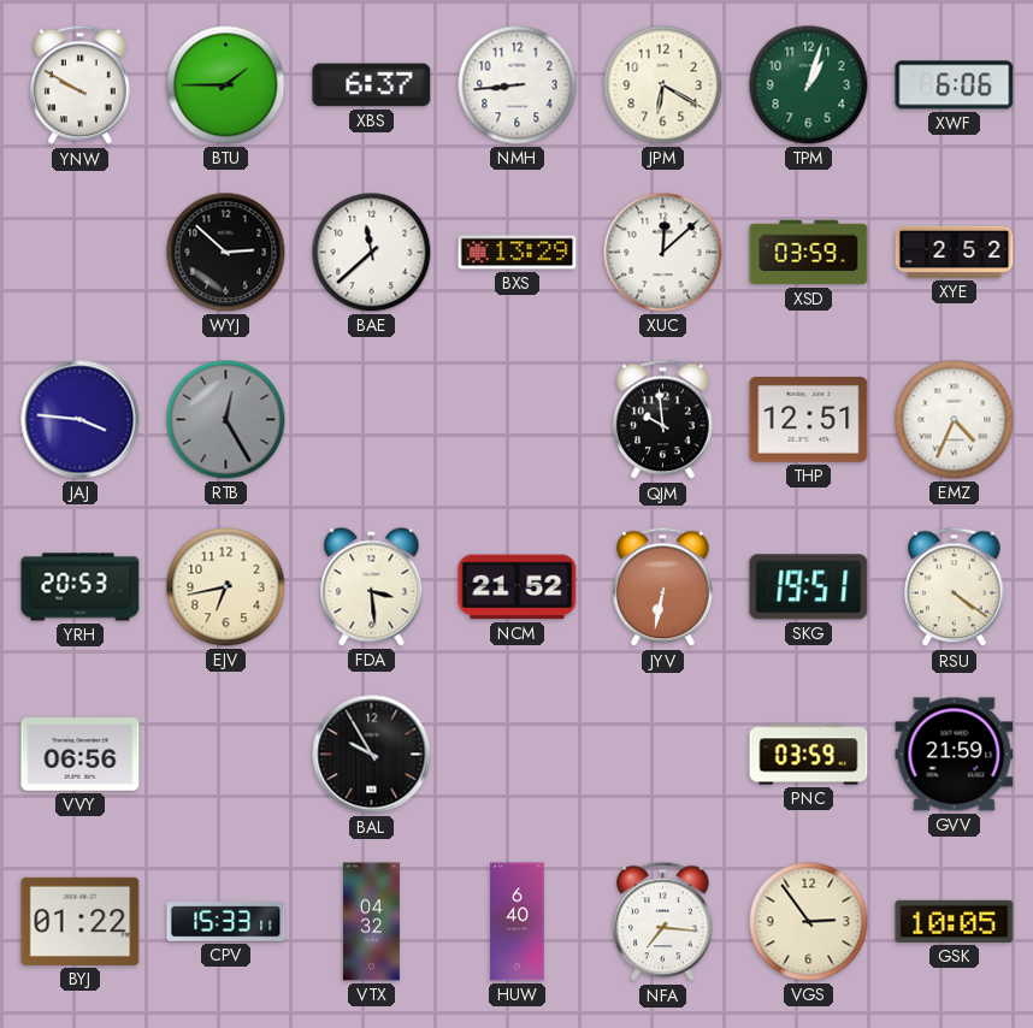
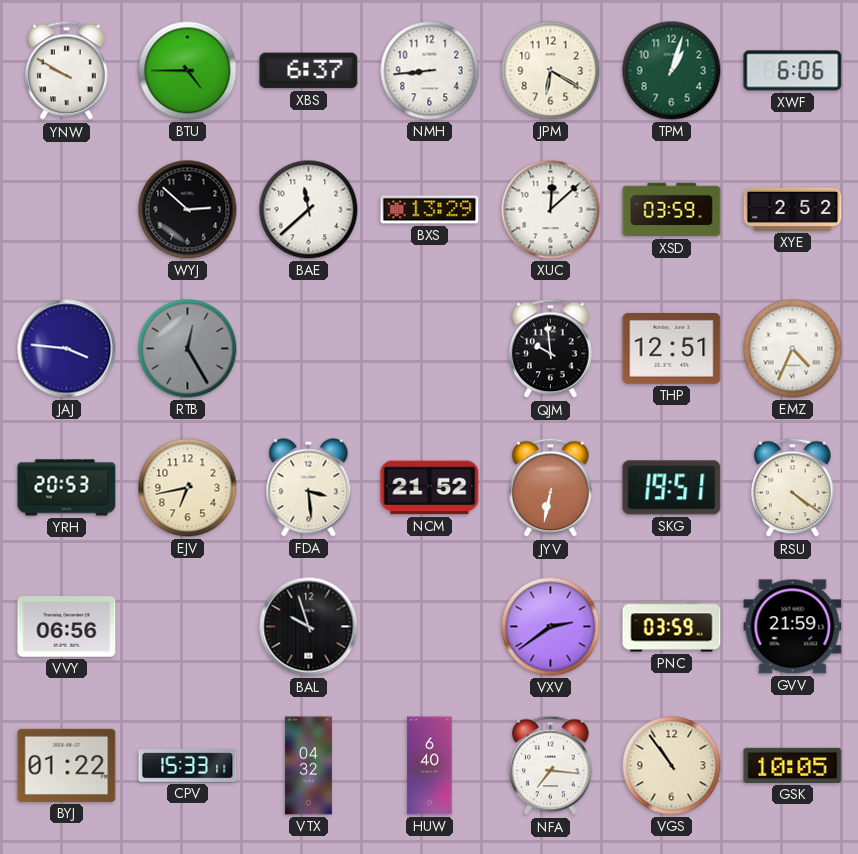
BTU: 1:45 -> 4:45 (188, 71)
BAL: 9:55 -> 9:57 (309, 627)
VXV: none -> 2:39 (551, 627)
VGS: 2:54 -> 10:54 (672, 766)
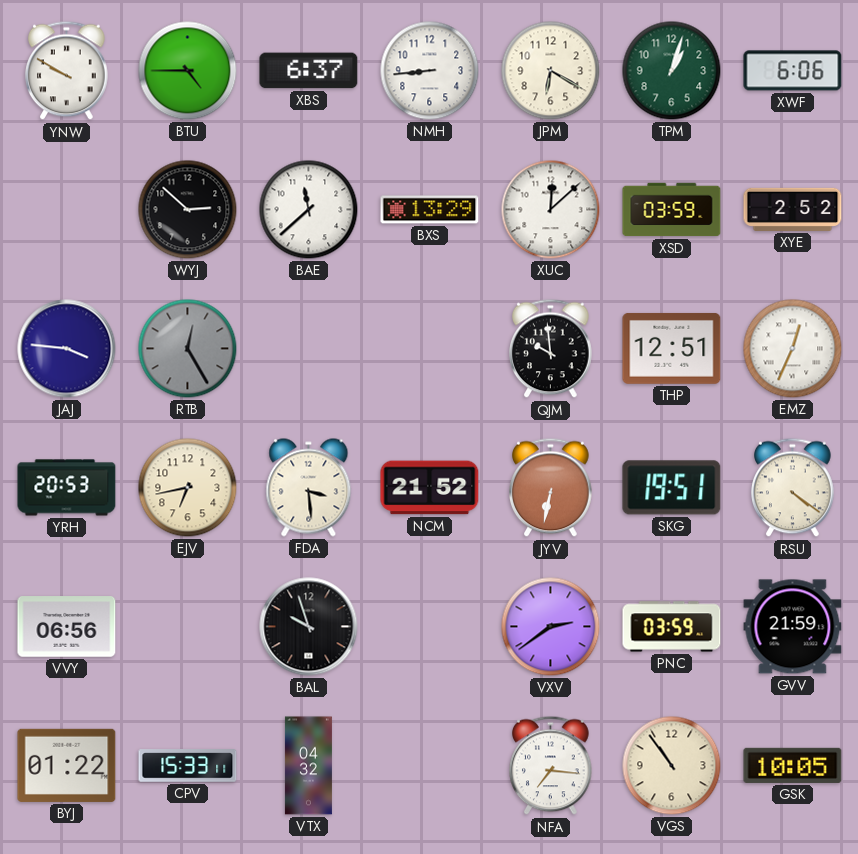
EMZ: 4:34 -> 12:34 (793, 349)
HUW: 6:40 -> none (430, 766)
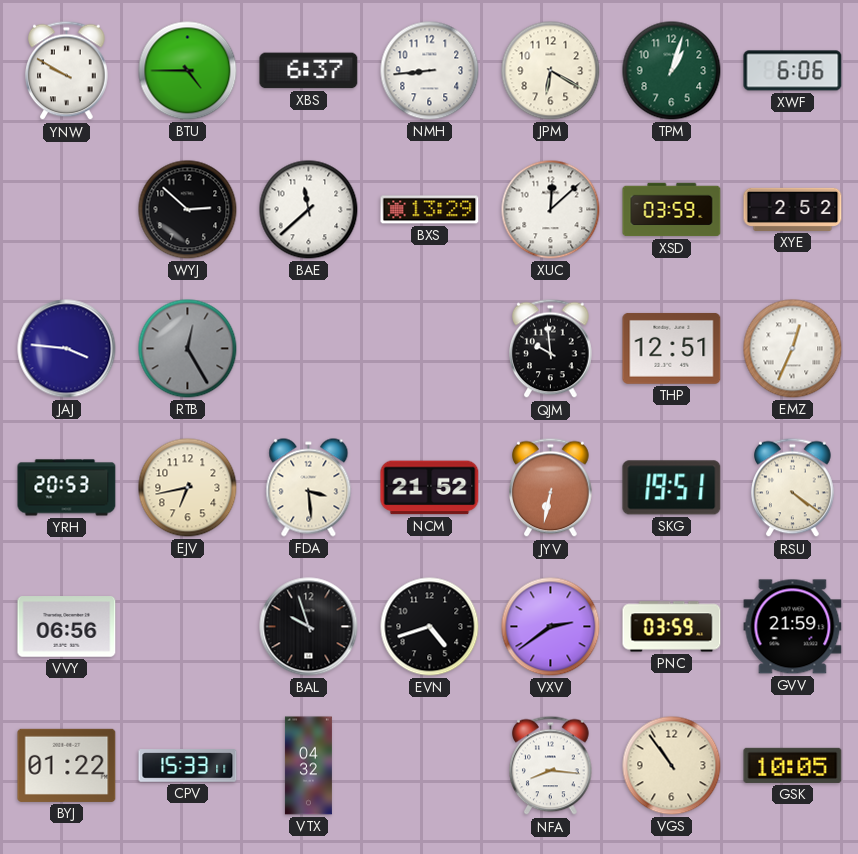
EVN: none -> 4:42 (430, 627)
NFA: 7:16 -> 8:16 (551, 766)
